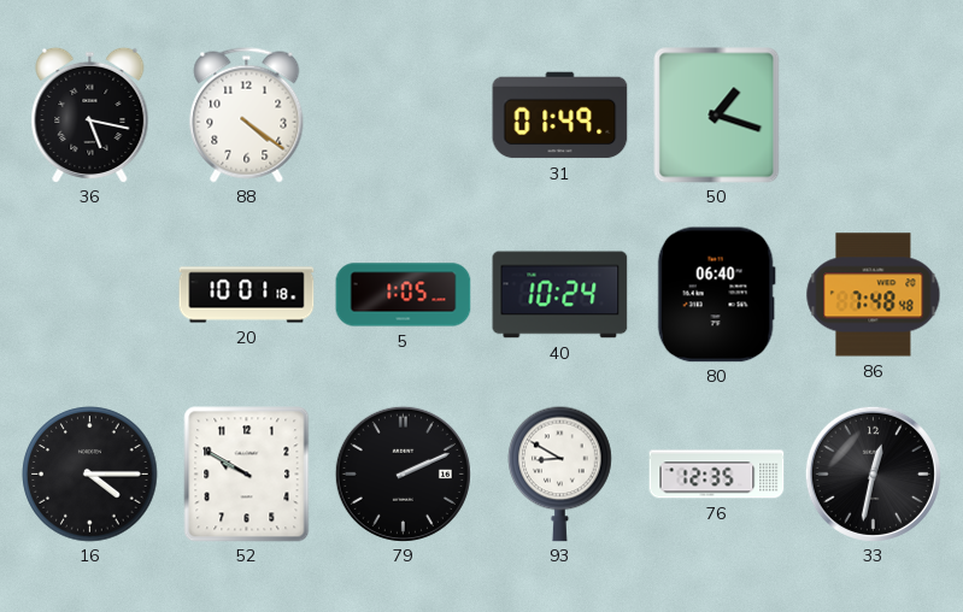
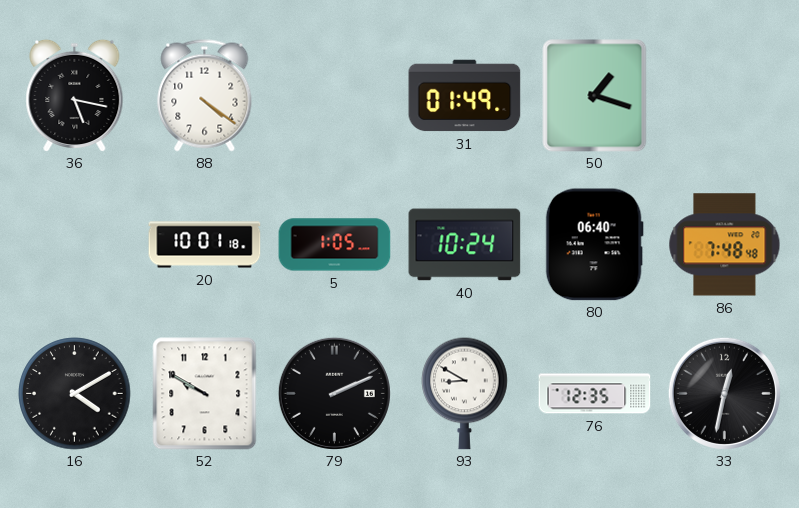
16: 4:15 -> 4:10 (75, 394)
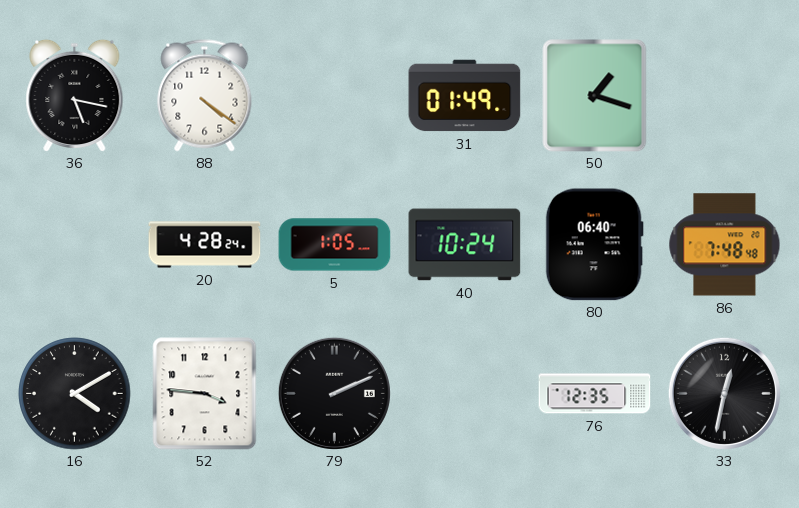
20: 10:01 -> 4:28 (205, 245)
52: 9:50 -> 3:46 (205, 394)
93: 8:50 -> none (465, 393)
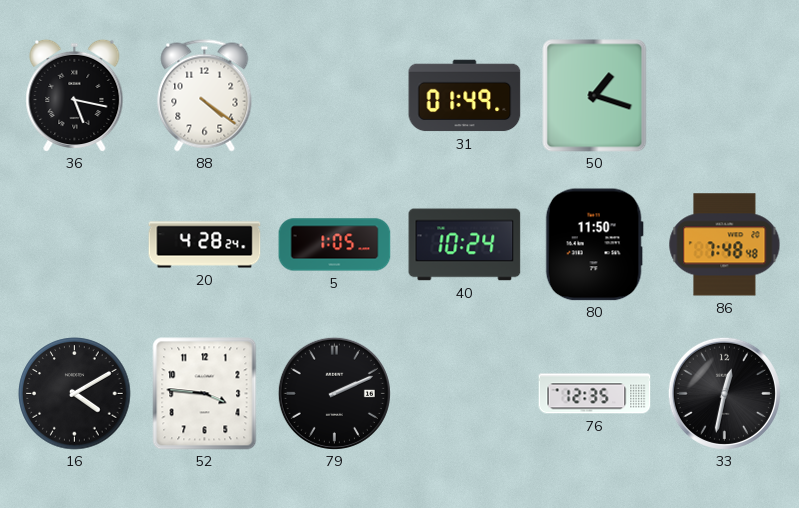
80: 06:40 -> 11:50 (594, 245)
